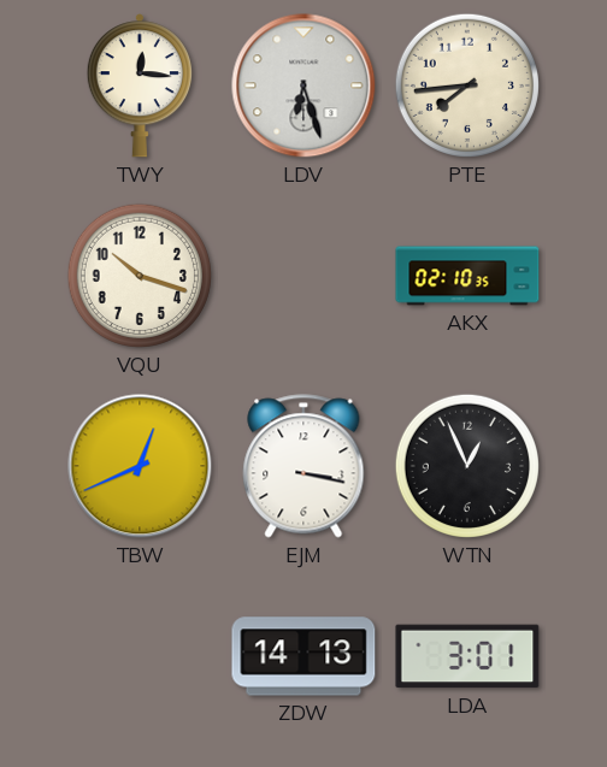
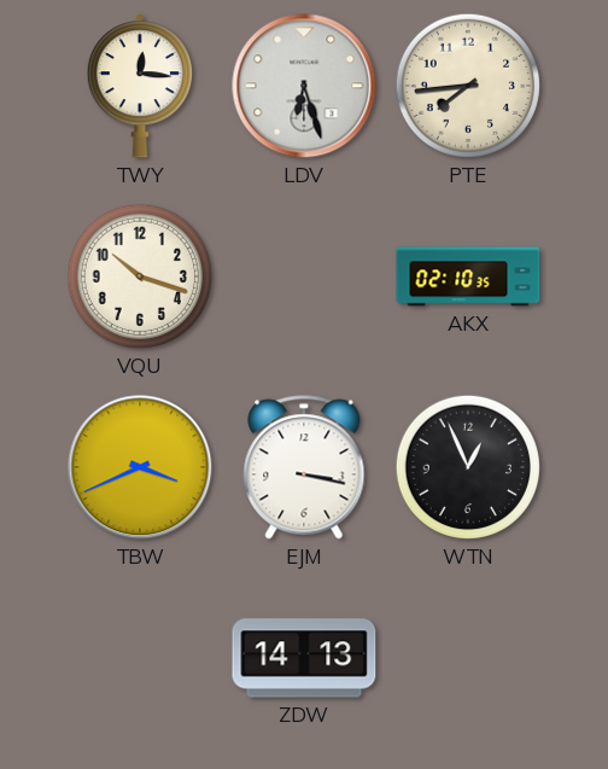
TBW: 12:41 -> 3:41 (140, 467)
LDA: 3:01 -> none (467, 656)
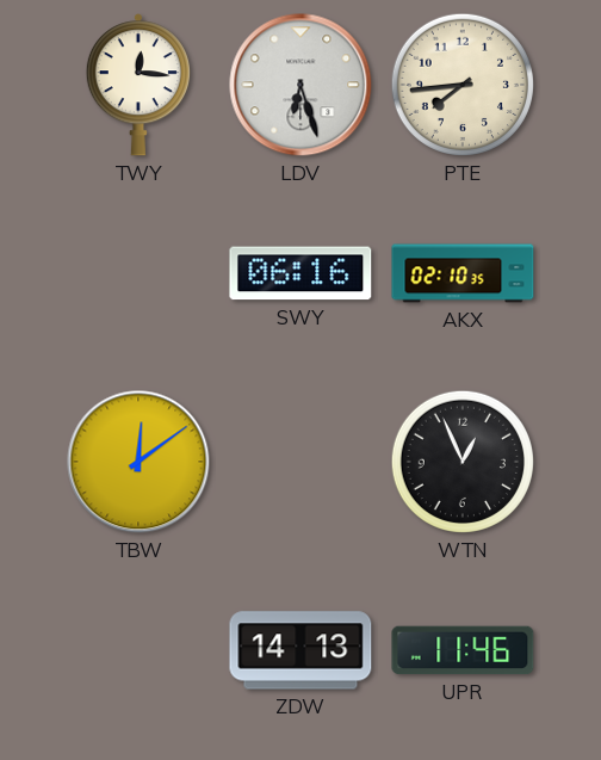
VQU: 10:18 -> none (140, 276)
SWY: none -> 06:16 (300, 273)
TBW: 3:41 -> 12:09 (138, 462)
EJM: 3:17 -> none (304, 467)
UPR: none -> 11:46 (463, 650)
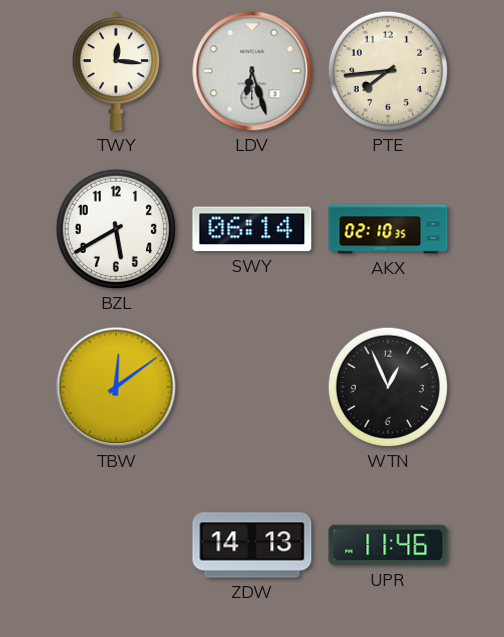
BZL: none -> 5:40 (116, 229)
SWY: 06:16 -> 06:14 (252, 229)
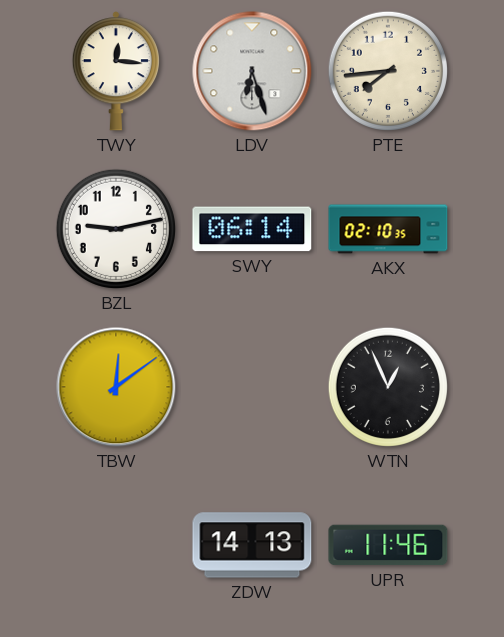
BZL: 5:40 -> 9:13 (116, 229)
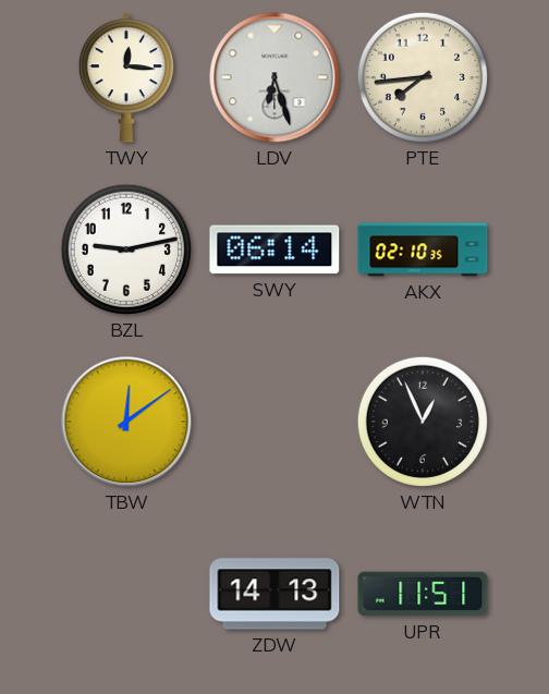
UPR: 11:46 -> 11:51 (423, 594)
